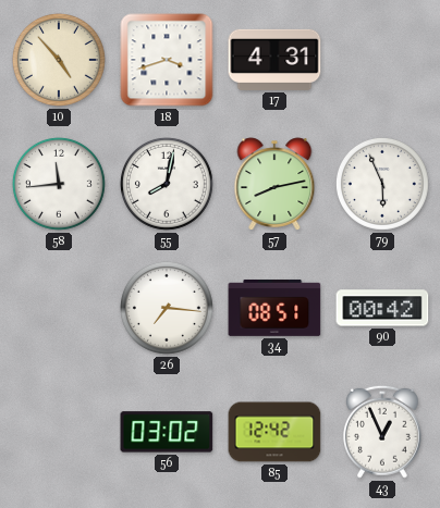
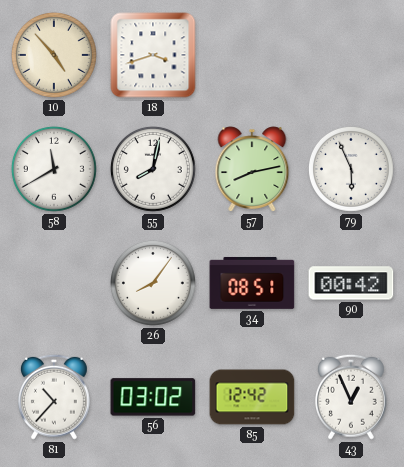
17: 4:31 -> none (274, 60)
58: 11:44 -> 11:40 (54, 169)
26: 7:16 -> 8:06 (153, 283)
81: none -> 10:37 (54, 397)
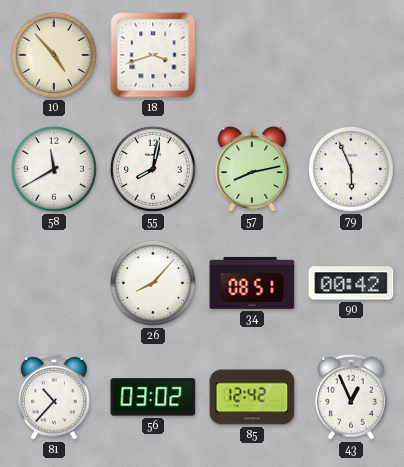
26: 8:06 -> 8:07 (153, 283)
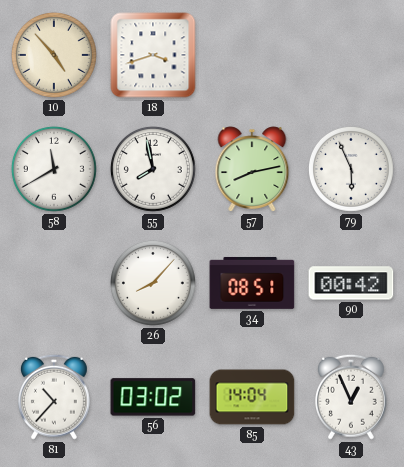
55: 8:02 -> 7:58 (153, 169)
85: 12:42 -> 14:04 (252, 397)
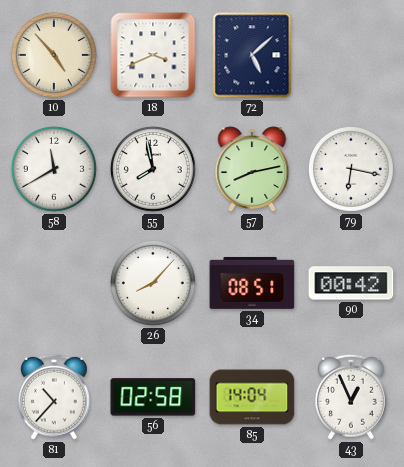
18: 3:42 -> 3:41 (153, 55)
72: none -> 5:08 (252, 55)
79: 5:56 -> 6:17 (351, 169)
56: 03:02 -> 02:58 (153, 397)
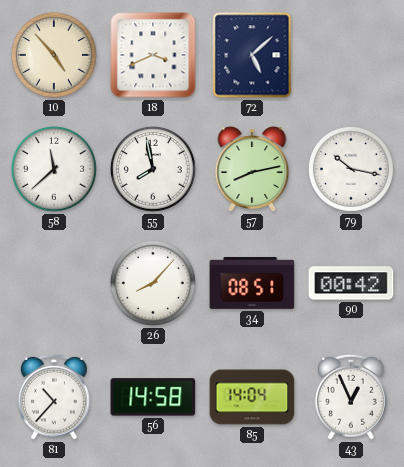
58: 11:40 -> 11:38 (54, 169)
79: 6:17 -> 10:17 (351, 169)
56: 02:58 -> 14:58 (153, 397)
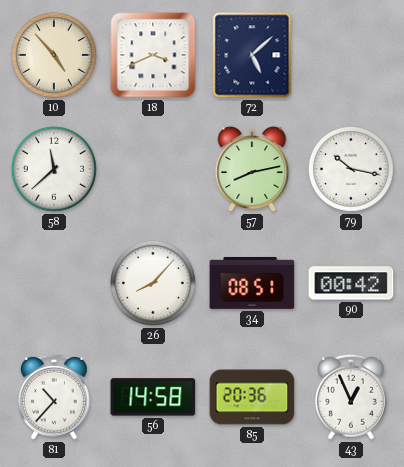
55: 7:58 -> none (153, 169)
85: 14:04 -> 20:36 (252, 397)
